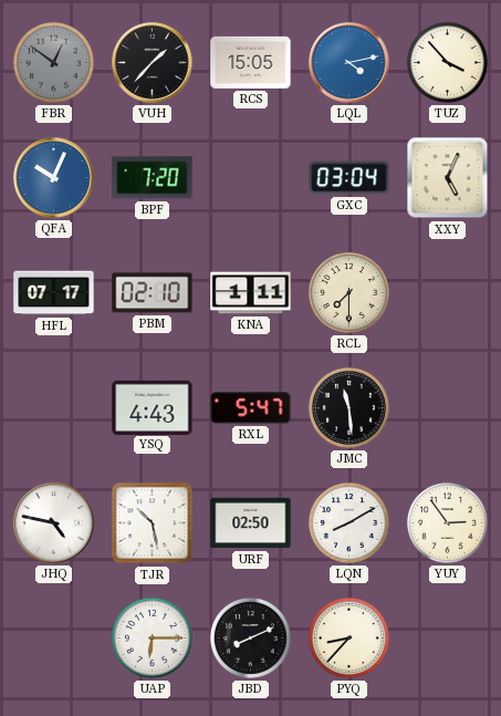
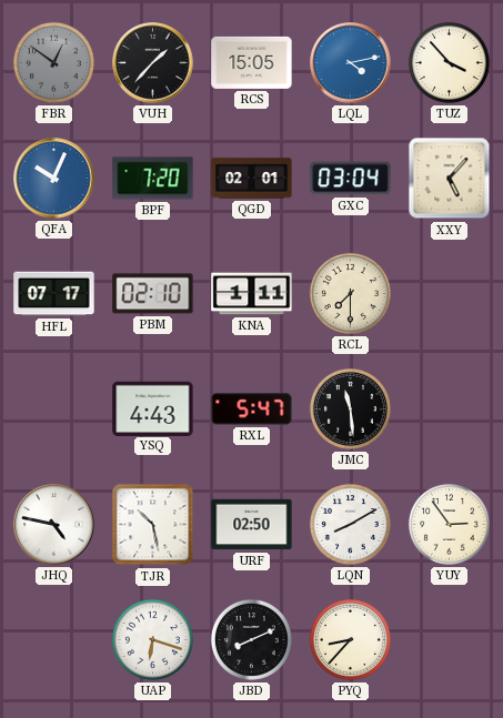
QGD: none -> 02:01 (252, 179)
XXY: 5:04 -> 5:07 (450, 179)
UAP: 6:15 -> 6:18 (152, 639)
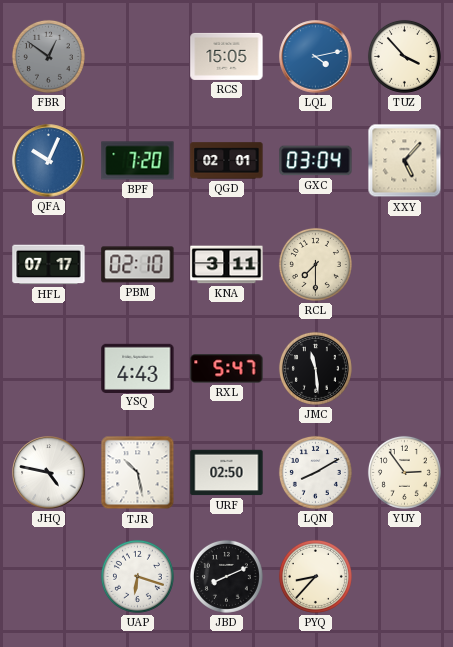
VUH: 1:37 -> none (153, 63)
KNA: 1:11 -> 3:11 (227, 265)
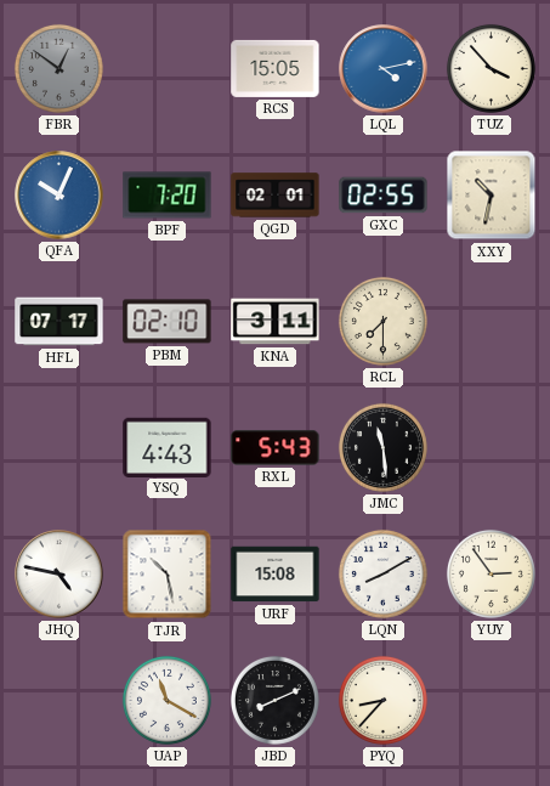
GXC: 03:04 -> 02:55 (384, 196)
XXY: 5:07 -> 10:32 (492, 196)
RXL: 5:47 -> 5:43 (276, 448)
URF: 02:50 -> 15:08 (276, 575)
UAP: 6:18 -> 11:20 (166, 700)
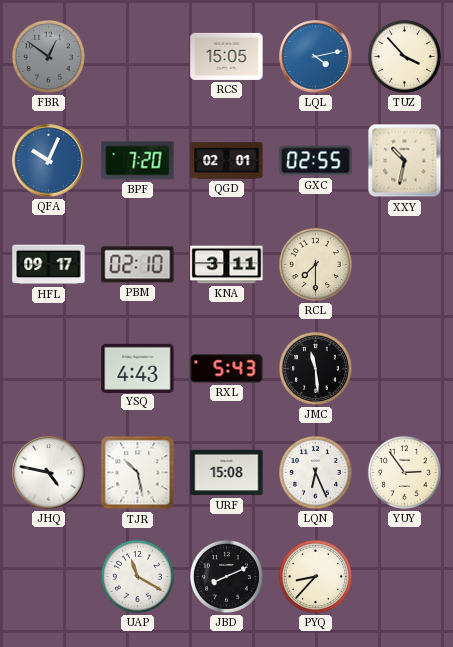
HFL: 07:17 -> 09:17 (49, 265)
LQN: 8:10 -> 6:26 (315, 472)
